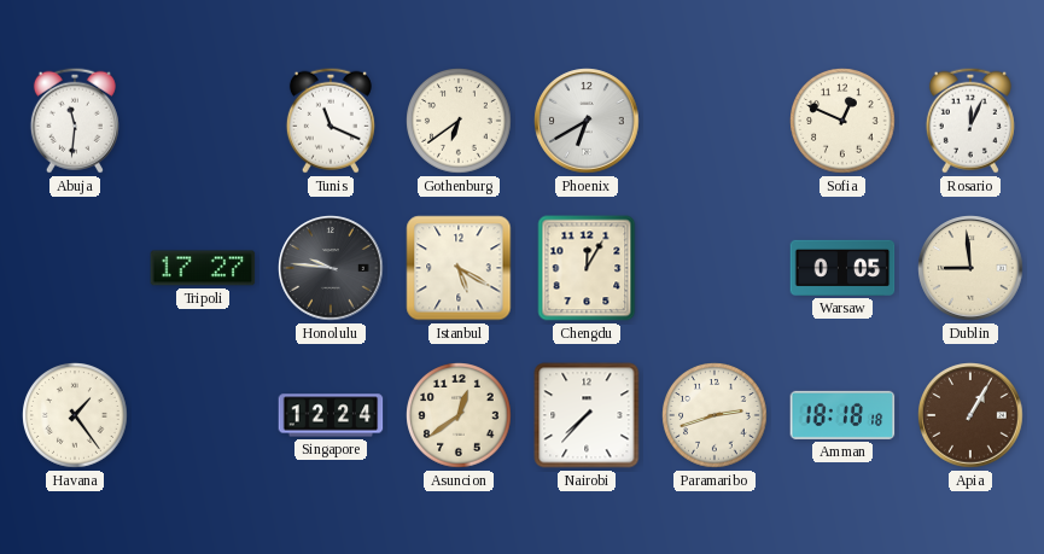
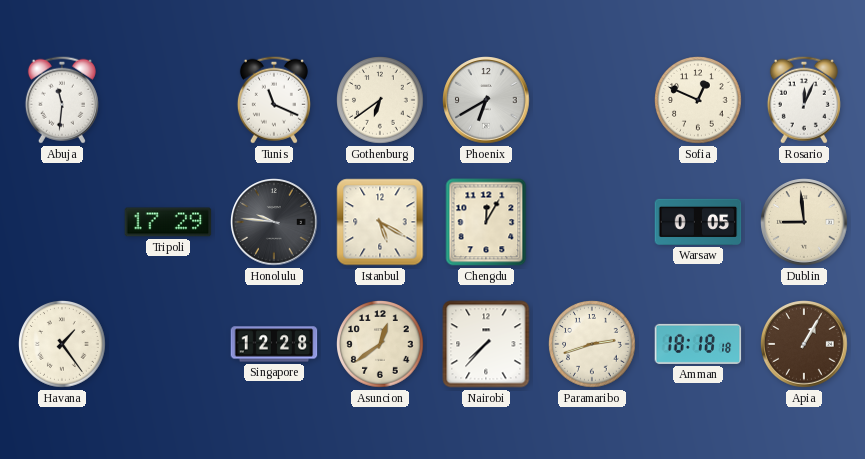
Tripoli: 17:27 -> 17:29 (168, 222)
Singapore: 12:24 -> 12:28 (274, 344)
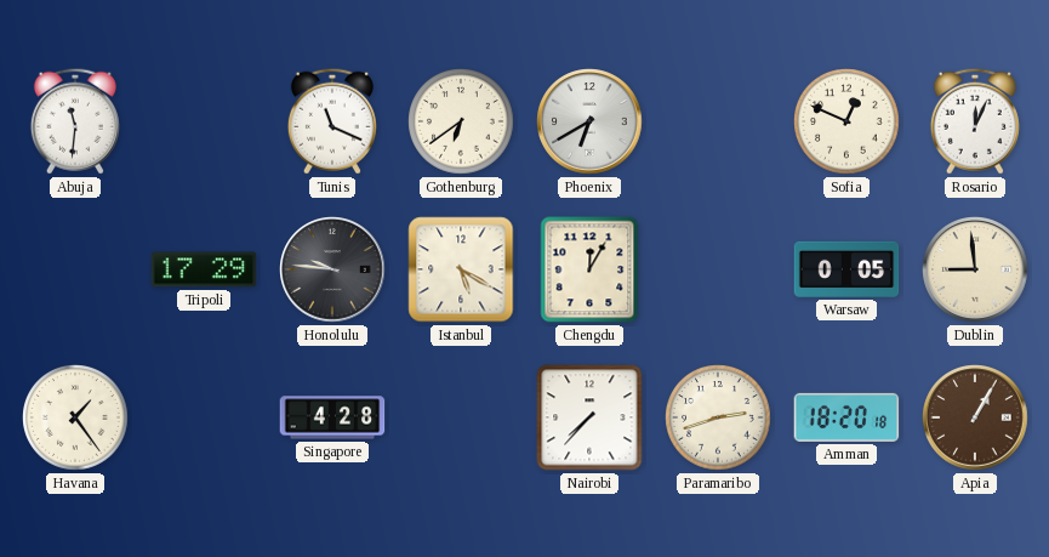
Singapore: 12:28 -> 4:28 (332, 417)
Asuncion: 12:39 -> none (380, 344)
Amman: 18:18 -> 18:20 (846, 417)
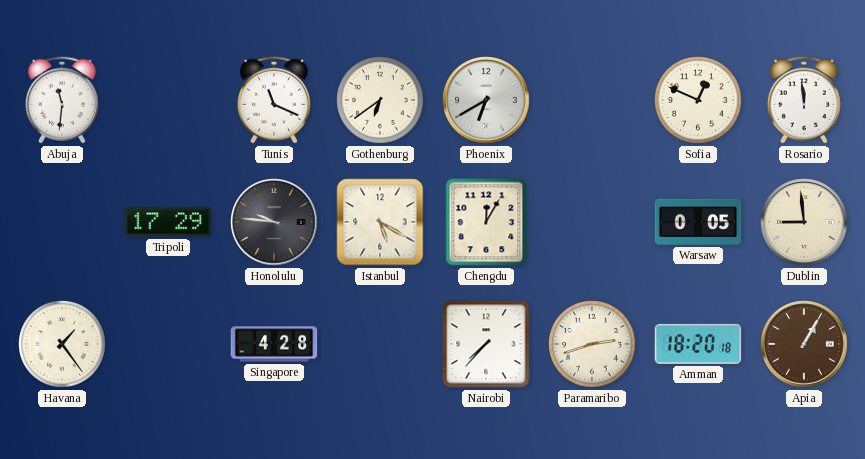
Rosario: 12:04 -> 11:59 (804, 100)
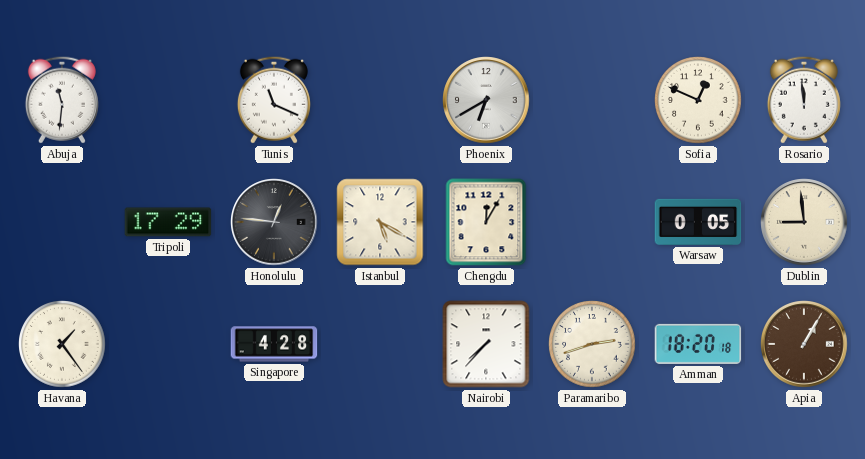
Gothenburg: 6:39 -> none (380, 100)
Honolulu: 9:46 -> 12:46 (274, 222)
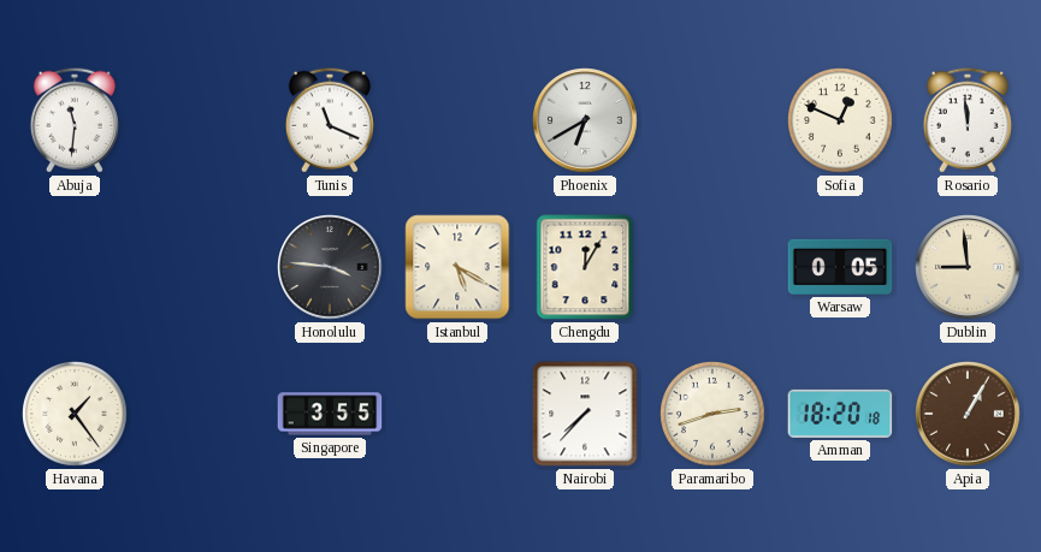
Tripoli: 17:29 -> none (168, 222)
Honolulu: 12:46 -> 3:46 (330, 267)
Singapore: 4:28 -> 3:55 (330, 414)
